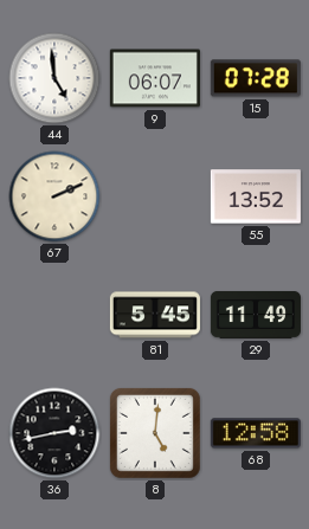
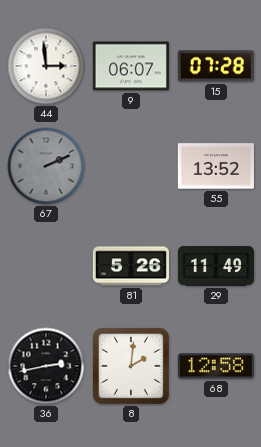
44: 4:59 -> 2:59 (46, 66)
67 dial: cream -> grey (46, 166)
81: 5:45 -> 5:26 (131, 266)
8: 5:01 -> 2:01 (131, 366)
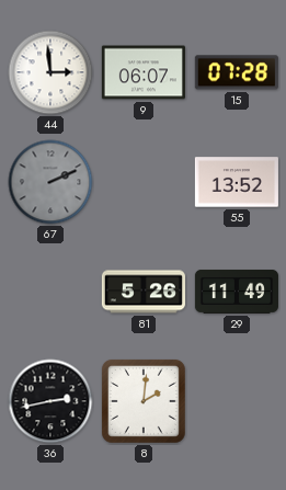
68: 12:58 -> none (216, 366)
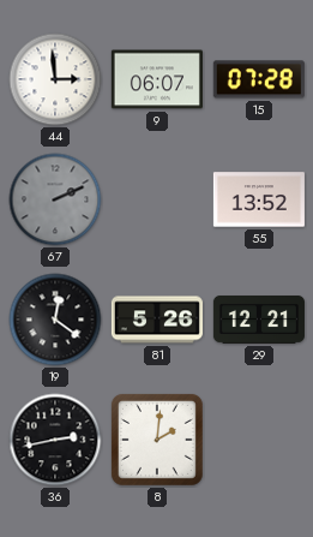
19: none -> 12:21 (55, 320)
29: 11:49 -> 12:21 (259, 320)
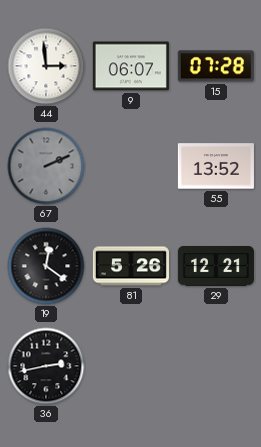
8: 2:01 -> none (157, 440)
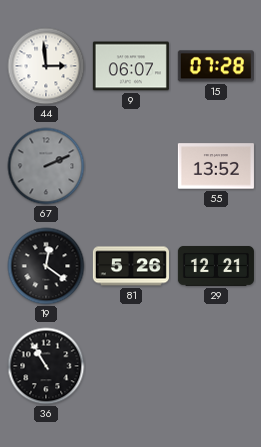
36: 2:43 -> 10:55 (46, 366)
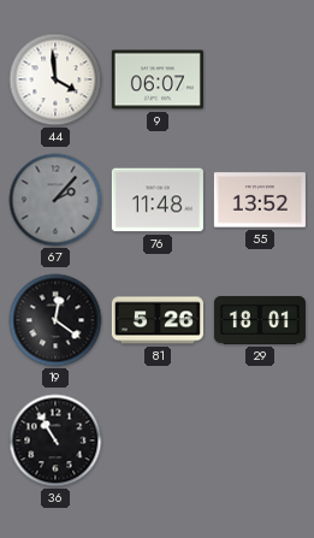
44: 2:59 -> 3:59 (55, 79)
15: 07:28 -> none (216, 66)
67: 2:11 -> 2:07 (55, 200)
76: none -> 11:48 (158, 200)
29: 12:21 -> 18:01 (260, 320)
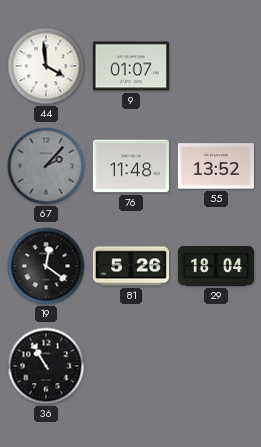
9: 06:07 -> 01:07 (131, 66)
29: 18:01 -> 18:04 (216, 266)
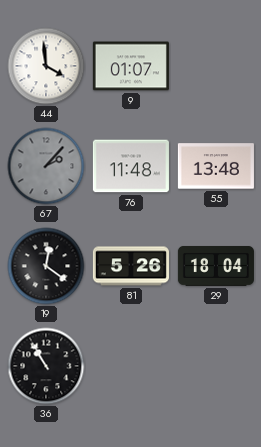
55: 13:52 -> 13:48 (216, 166)
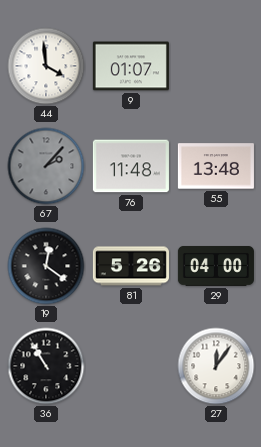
29: 18:04 -> 04:00 (216, 266)
27: none -> 12:06 (216, 366)
